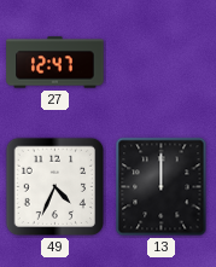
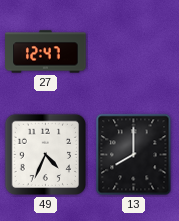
13: 12:00 -> 8:00 (134, 155)
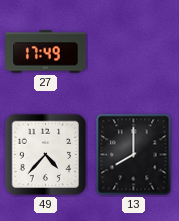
27: 12:47 -> 17:49 (46, 52)
49: 4:34 -> 4:37 (46, 155)
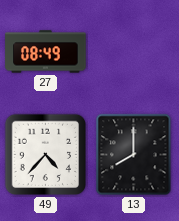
27: 17:49 -> 08:49 (46, 52)
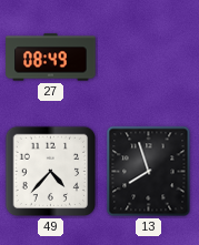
13: 8:00 -> 7:57 (149, 172)
